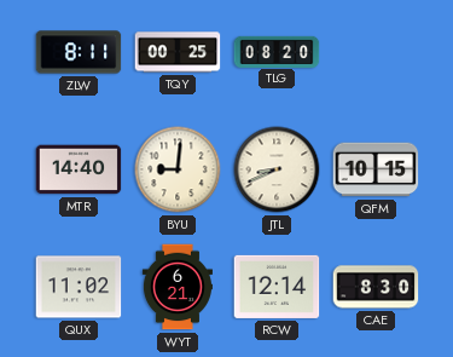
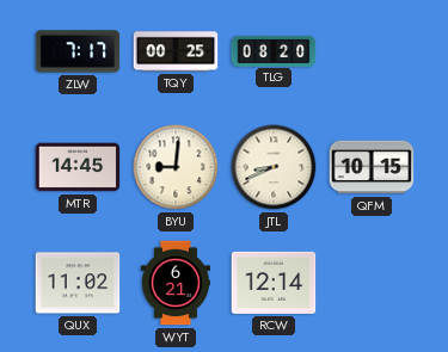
ZLW: 8:11 -> 7:17 (78, 51)
MTR: 14:40 -> 14:45 (78, 167)
CAE: 8:30 -> none (376, 287)
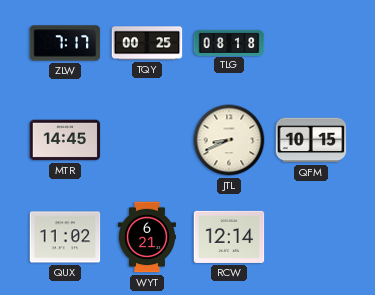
TLG: 08:20 -> 08:18 (229, 42)
BYU: 9:01 -> none (176, 167)
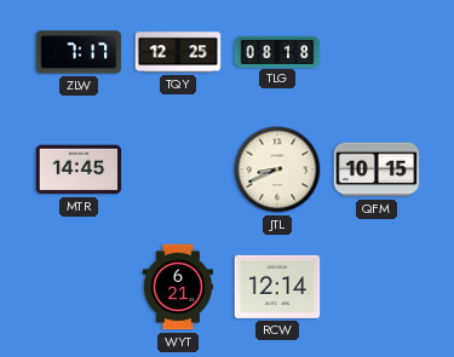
TQY: 00:25 -> 12:25 (178, 52)
QUX: 11:02 -> none (65, 237)
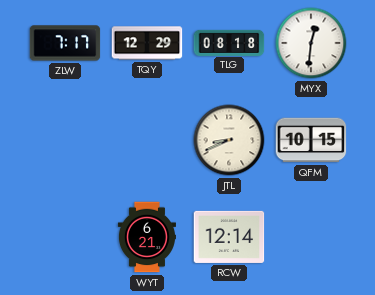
TQY: 12:25 -> 12:29 (147, 43)
MYX: none -> 12:31 (311, 43)
MTR: 14:45 -> none (79, 169)
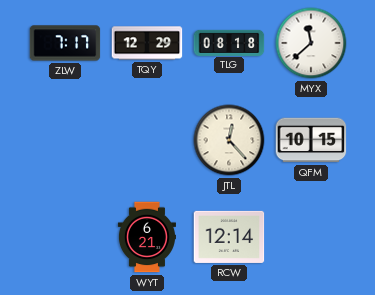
MYX: 12:31 -> 11:38 (311, 43)
JTL: 8:41 -> 12:23 (229, 140)
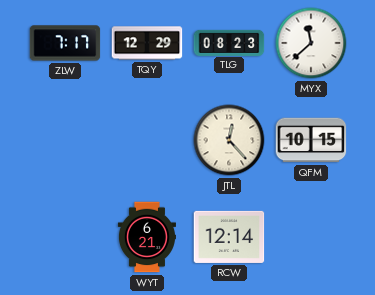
TLG: 08:18 -> 08:23 (229, 42)
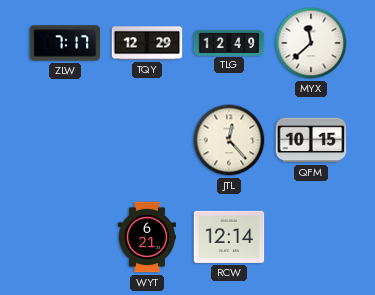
TLG: 08:23 -> 12:49 (229, 42)
